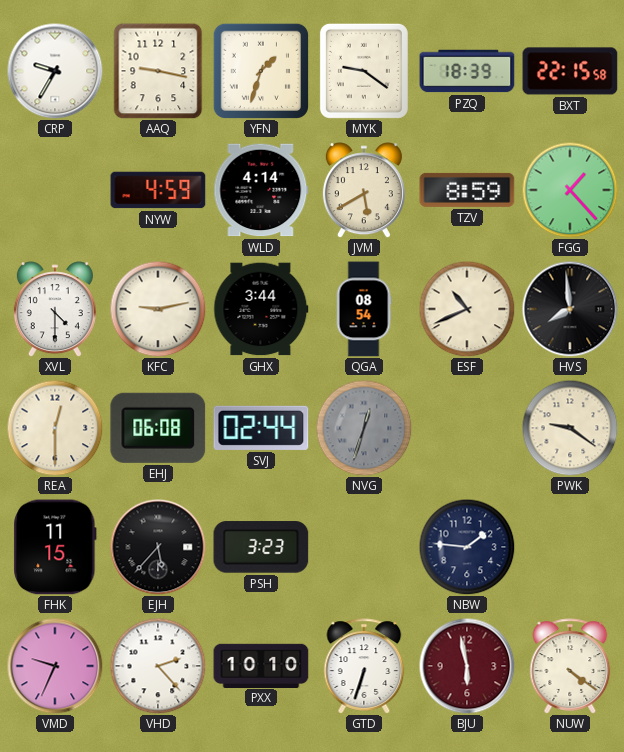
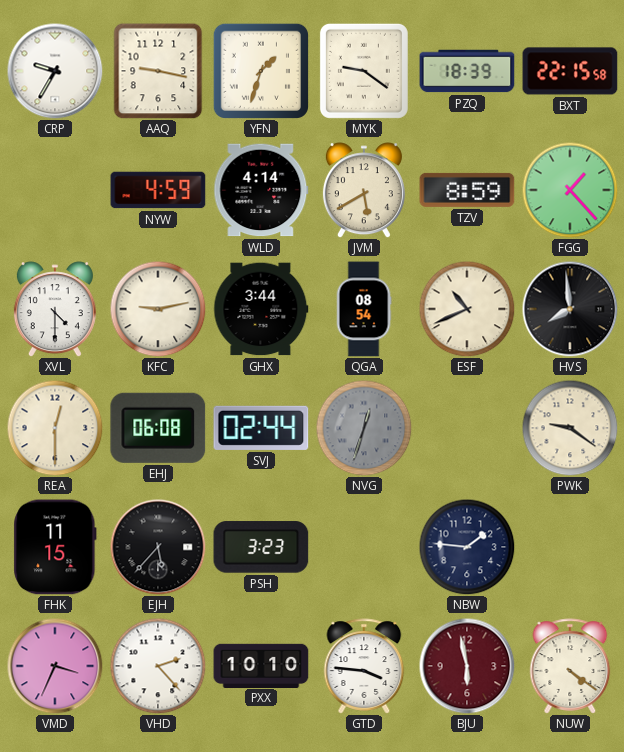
VMD: 9:34 -> 3:34 (55, 666)
GTD: 6:33 -> 3:46 (364, 666)
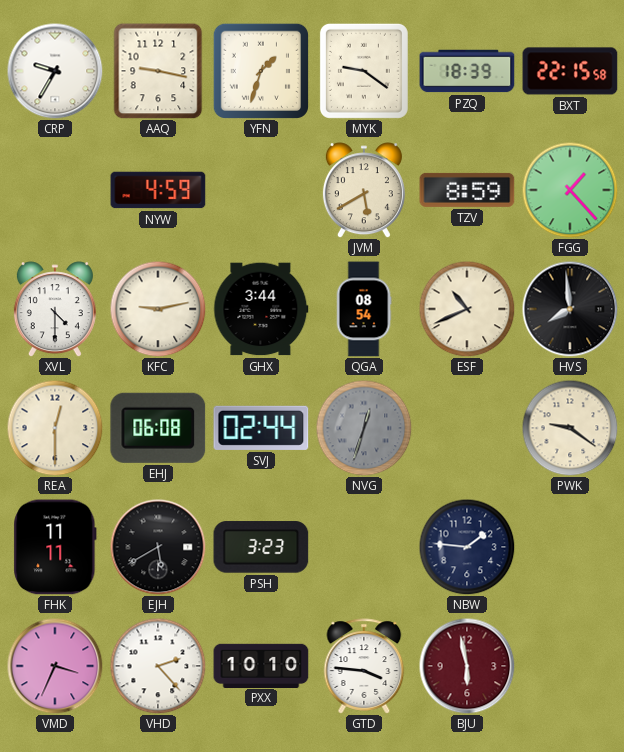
WLD: 4:14 -> none (261, 190)
FHK: 11:15 -> 11:11 (55, 547)
EJH: 5:37 -> 5:40 (158, 547)
NUW: 4:21 -> none (570, 666)
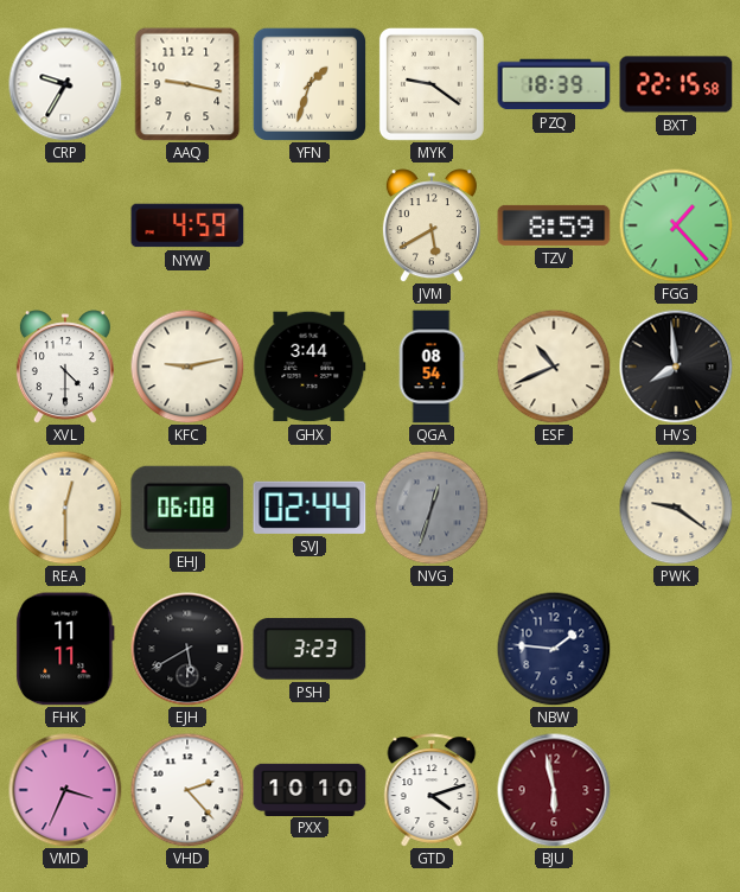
GTD: 3:46 -> 4:12 (432, 790)
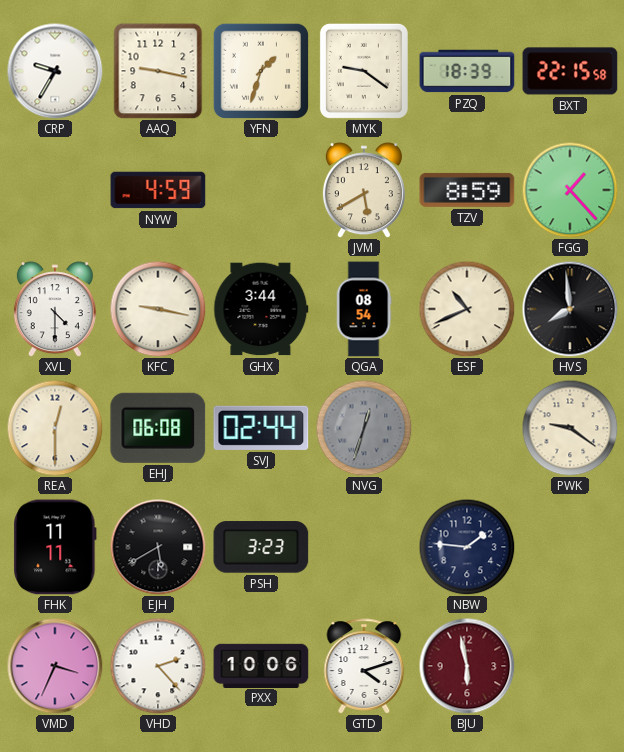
KFC: 9:13 -> 9:17 (158, 309)
PXX: 10:10 -> 10:06 (261, 665)
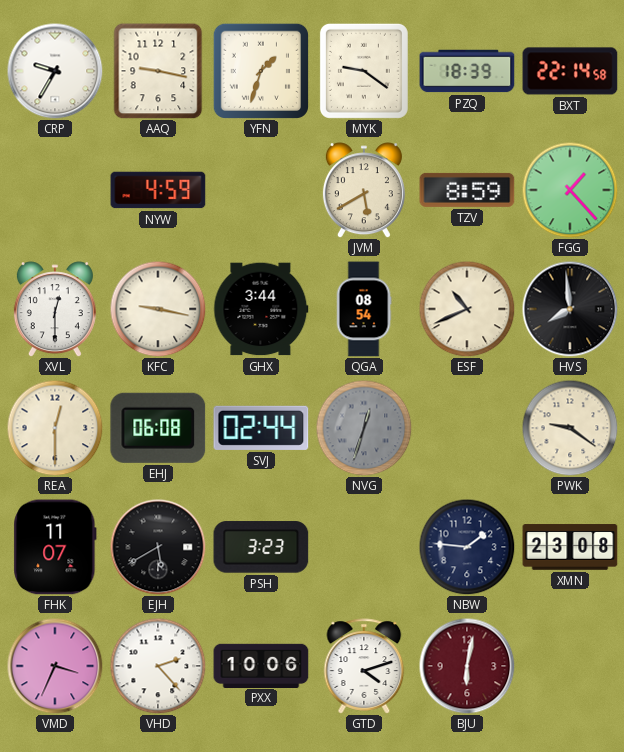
BXT: 22:15 -> 22:14 (570, 71)
XVL: 4:30 -> 12:30 (55, 309)
FHK: 11:11 -> 11:07 (55, 547)
XMN: none -> 23:08 (570, 547)
BJU: 5:58 -> 6:02 (467, 666)
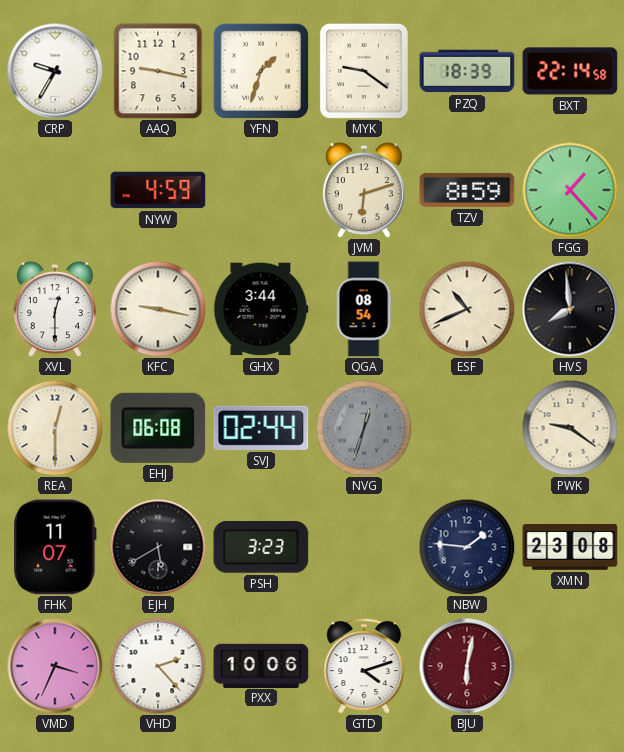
JVM: 5:40 -> 6:12 (364, 190)
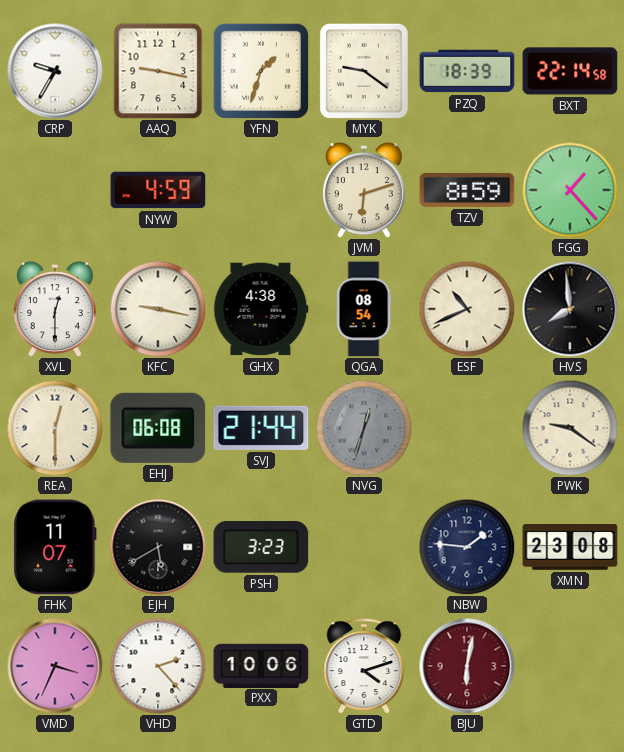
GHX: 3:44 -> 4:38 (261, 309)
SVJ: 02:44 -> 21:44 (261, 428)
